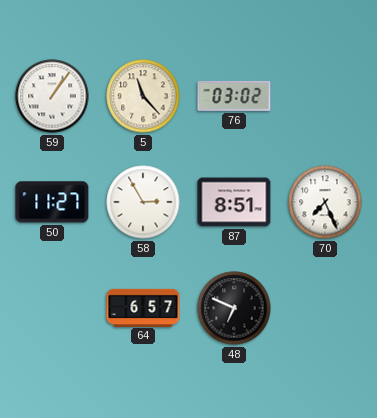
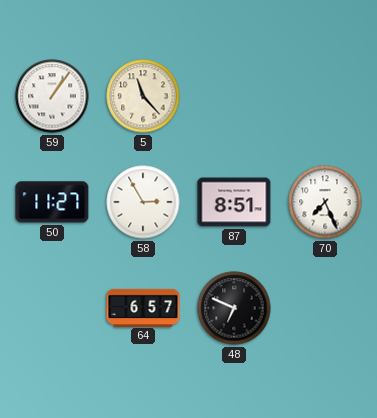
76: 03:02 -> none (234, 96)
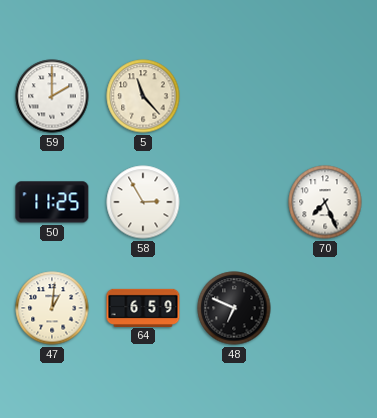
59: 1:06 -> 2:00 (52, 96)
50: 11:27 -> 11:25 (52, 202)
87: 8:51 -> none (234, 202)
47: none -> 1:01 (52, 308)
64: 6:57 -> 6:59 (143, 307)
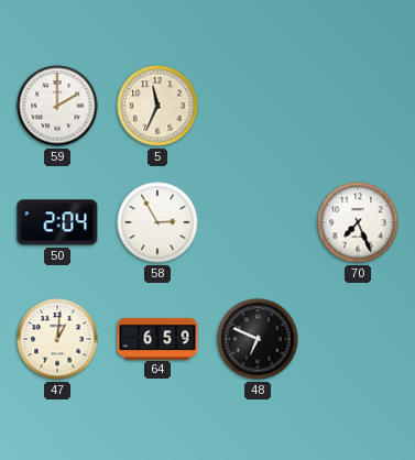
5: 11:23 -> 11:34 (157, 106)
50: 11:25 -> 2:04 (57, 222)
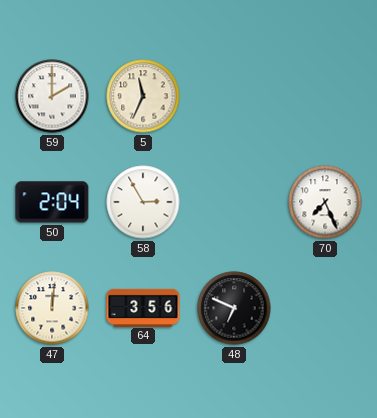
47: 1:01 -> 12:01 (52, 308)
64: 6:59 -> 3:56 (143, 307)
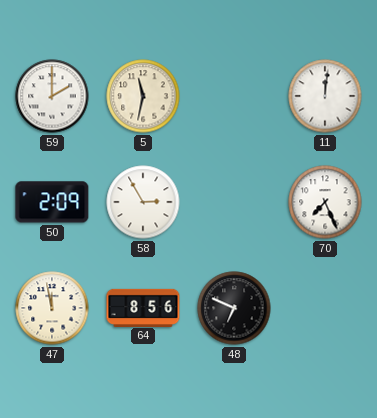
5: 11:34 -> 11:32 (143, 96)
11: none -> 12:01 (325, 96)
50: 2:04 -> 2:09 (52, 202)
47: 12:01 -> 11:58 (52, 308)
64: 3:56 -> 8:56 (143, 307)
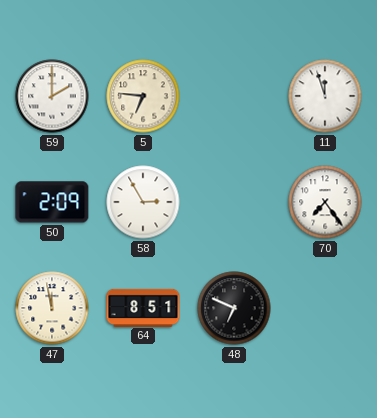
5: 11:32 -> 6:46 (143, 96)
11: 12:01 -> 11:57 (325, 96)
70: 7:26 -> 7:24 (325, 202)
64: 8:56 -> 8:51 (143, 307)
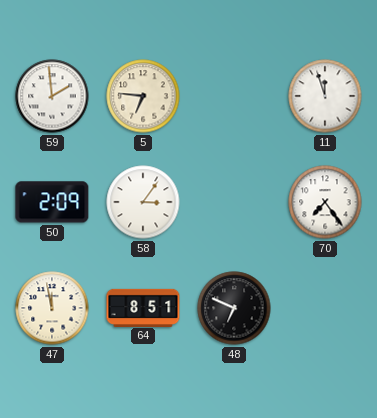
59: 2:00 -> 1:59 (52, 96)
58: 2:55 -> 3:06 (143, 202)
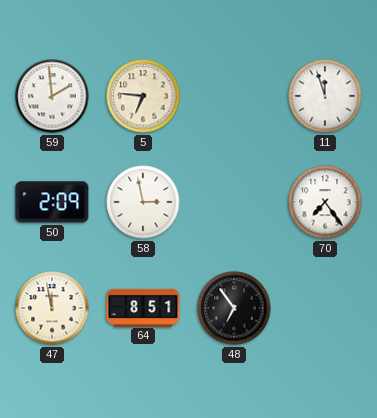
58: 3:06 -> 2:58 (143, 202)
48: 6:49 -> 6:54 (234, 308)
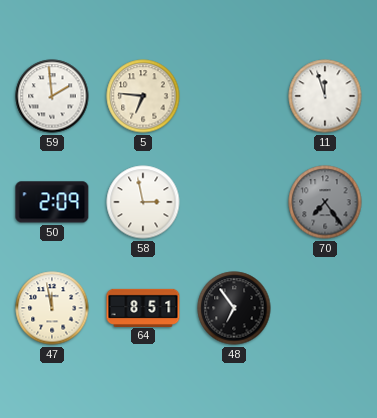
70 dial: white -> grey (325, 202)
